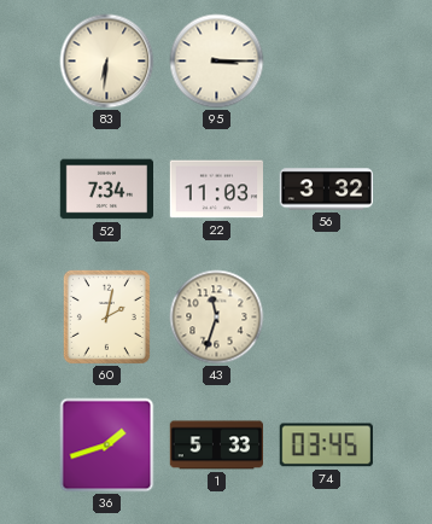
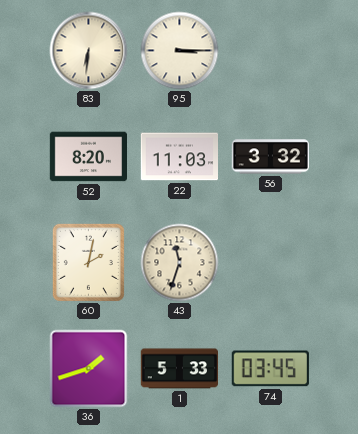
52: 7:34 -> 8:20 (88, 157)
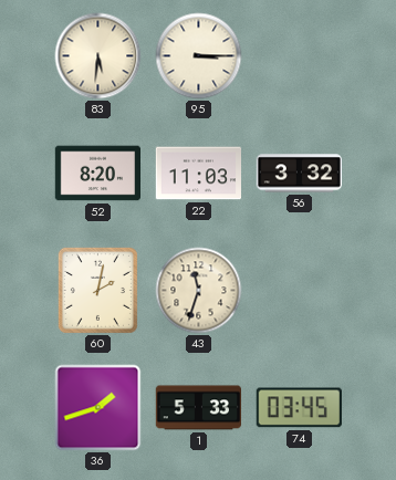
83: 6:31 -> 5:31 (98, 56)
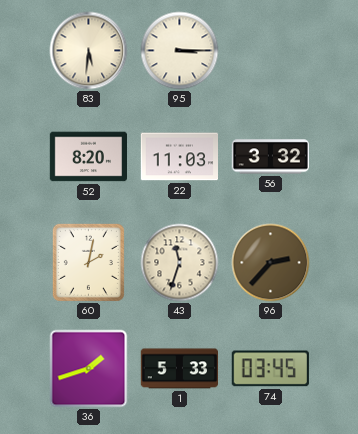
96: none -> 2:37 (271, 263)
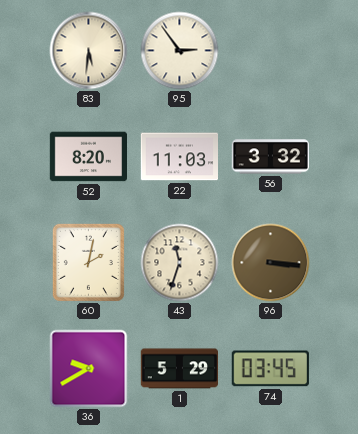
95: 3:15 -> 2:54 (180, 51)
96: 2:37 -> 3:16 (271, 263)
36: 1:42 -> 9:40 (89, 369)
1: 5:33 -> 5:29 (179, 369)
